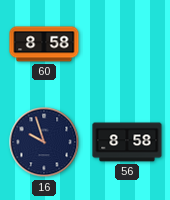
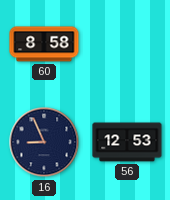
16: 9:57 -> 8:56 (44, 142)
56: 8:58 -> 12:53 (127, 142)
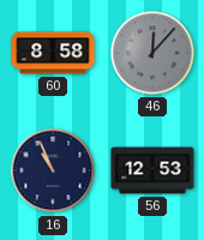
46: none -> 12:07 (152, 53)
16: 8:56 -> 10:56 (53, 170)
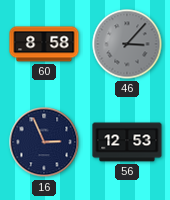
46: 12:07 -> 3:07 (127, 44)
16: 10:56 -> 2:56 (44, 142)
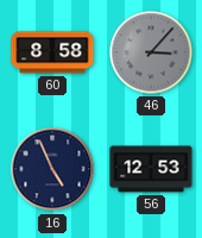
16: 2:56 -> 4:56 (52, 169)
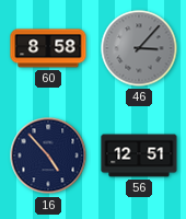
16: 4:56 -> 4:53 (48, 155)
56: 12:53 -> 12:51 (139, 155)
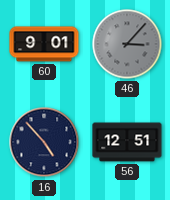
60: 8:58 -> 9:01 (44, 44)
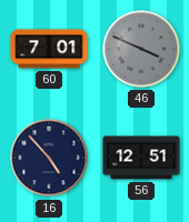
60: 9:01 -> 7:01 (49, 49)
46: 3:07 -> 3:49 (141, 49)
